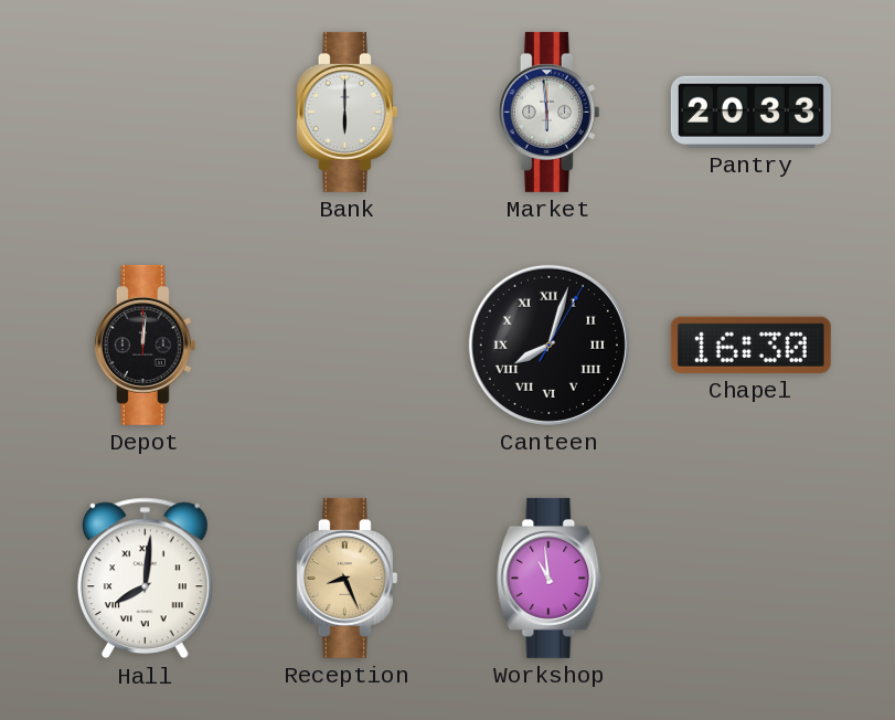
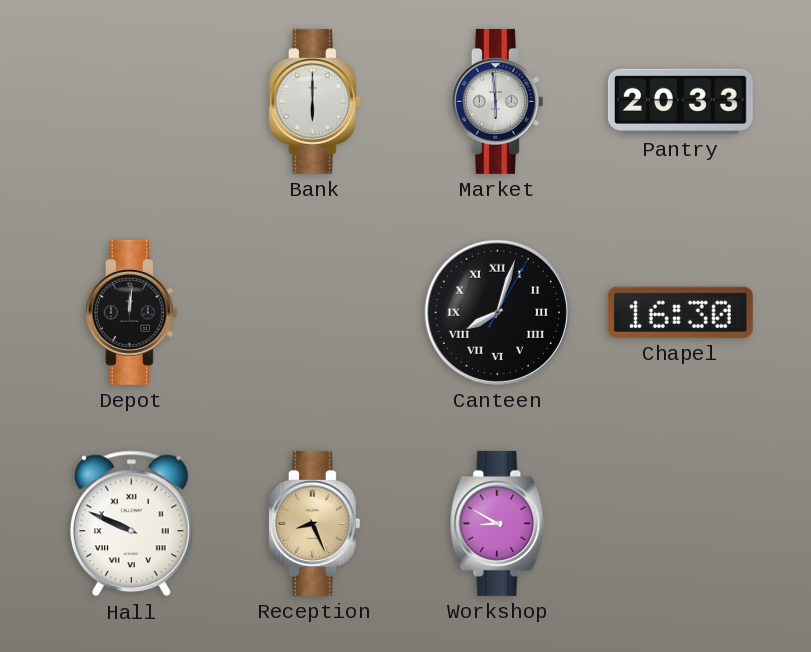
Hall: 8:01 -> 9:49 (131, 524)
Workshop: 10:59 -> 8:50 (498, 523)
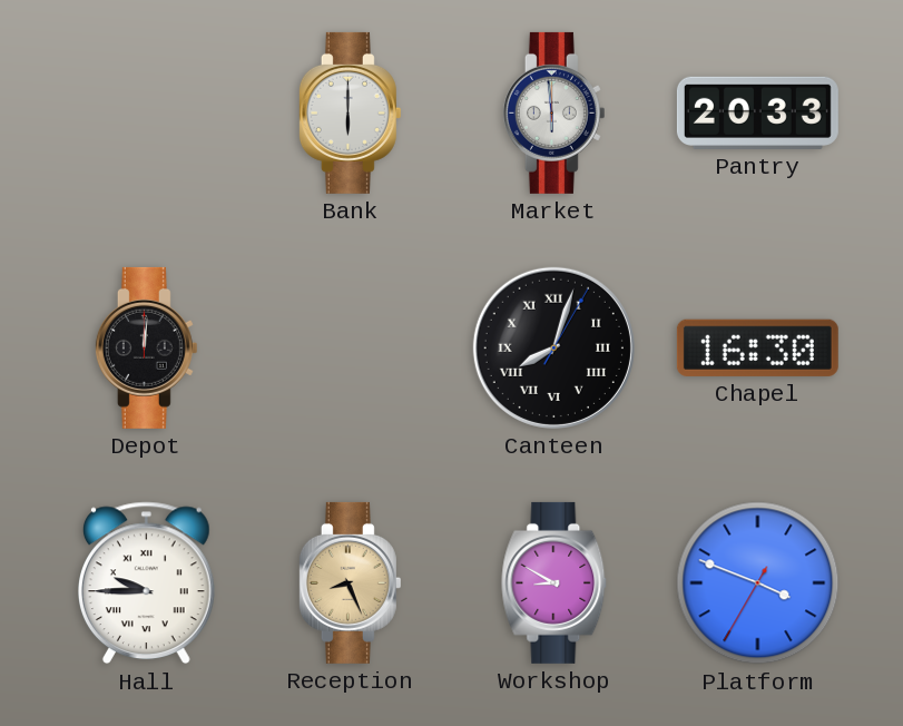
Hall: 9:49 -> 9:45 (146, 583)
Platform: none -> 3:48 (758, 583)
